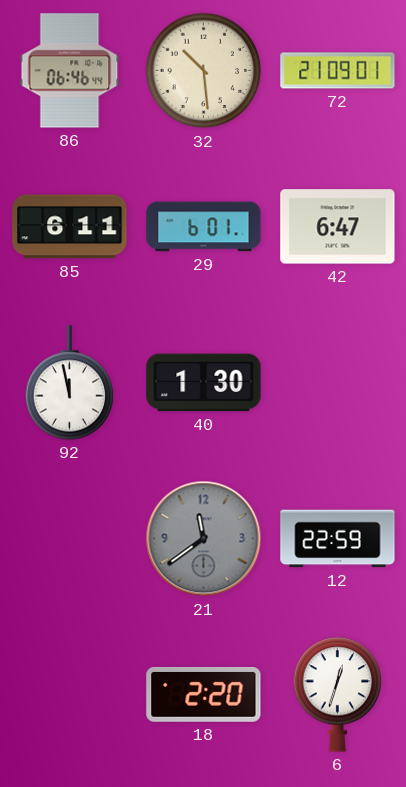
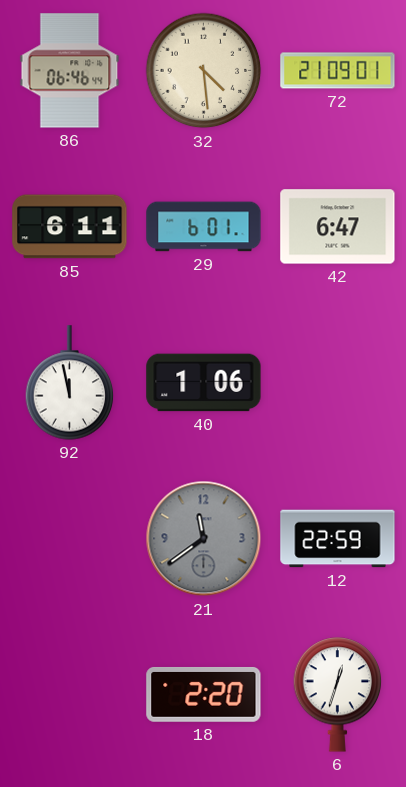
32: 10:29 -> 4:29 (204, 71)
40: 1:30 -> 1:06 (204, 383)
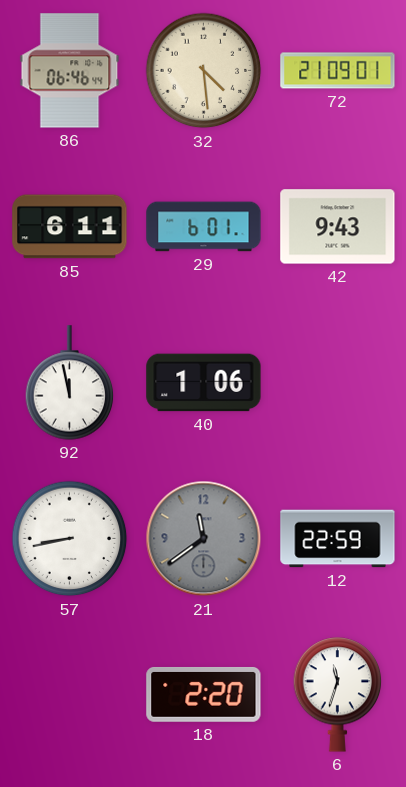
42: 6:47 -> 9:43 (338, 227)
57: none -> 8:43 (70, 539)
6: 12:33 -> 11:33 (338, 695)
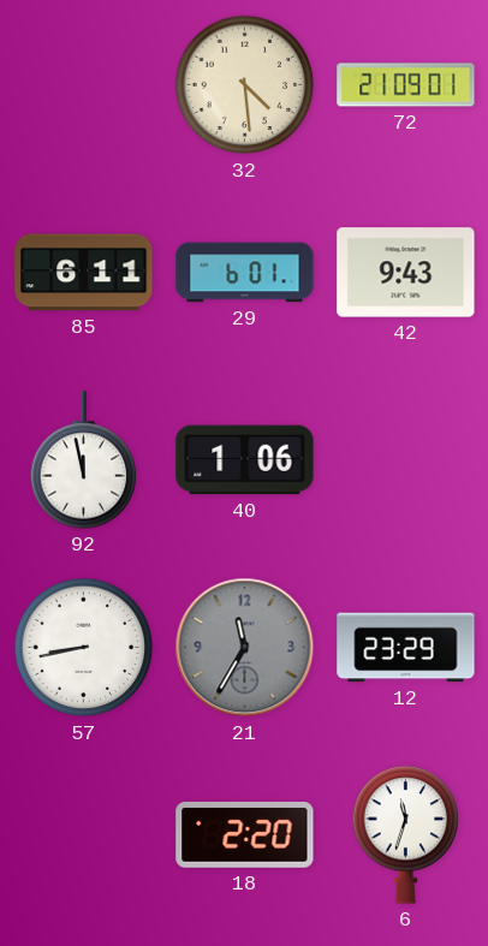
86: 06:46 -> none (70, 71)
21: 11:39 -> 11:35 (245, 648)
12: 22:59 -> 23:29 (406, 648)
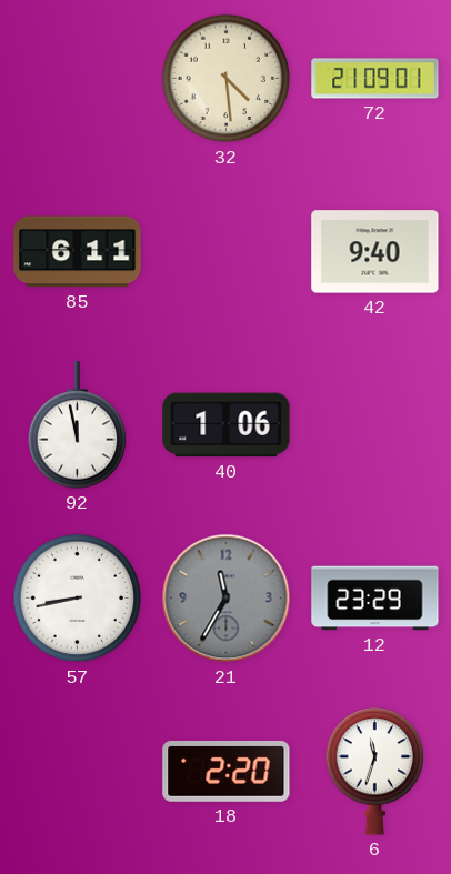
29: 6:01 -> none (245, 273)
42: 9:43 -> 9:40 (375, 252)
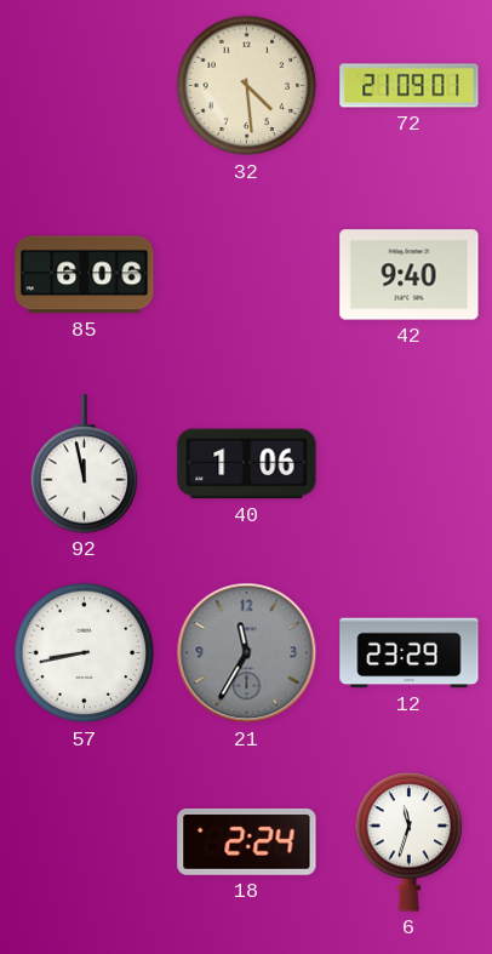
85: 6:11 -> 6:06 (85, 275)
18: 2:20 -> 2:24 (247, 841)
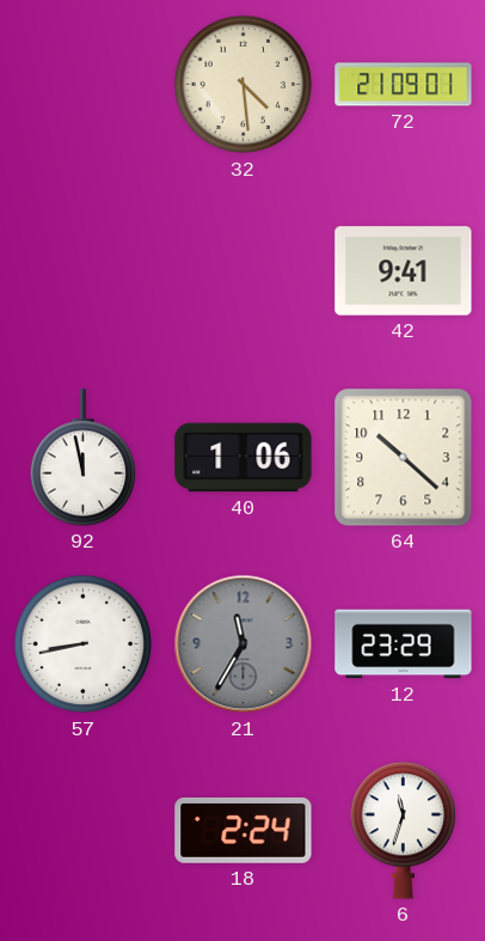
85: 6:06 -> none (85, 275)
42: 9:40 -> 9:41 (404, 271)
64: none -> 10:22 (404, 458)
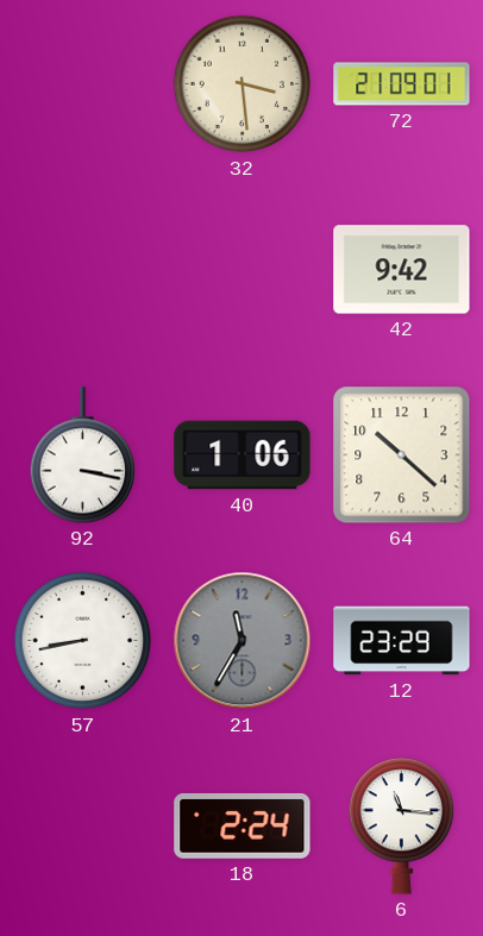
32: 4:29 -> 3:29 (243, 84)
42: 9:41 -> 9:42 (402, 270)
92: 11:58 -> 3:17 (83, 456)
6: 11:33 -> 11:16 (402, 827)
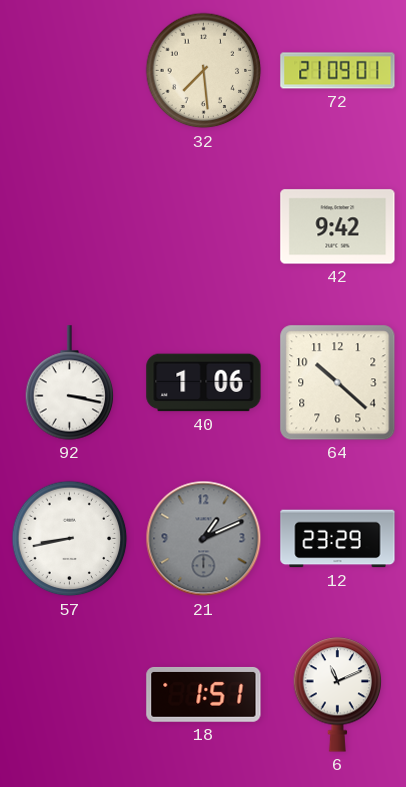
32: 3:29 -> 7:29 (204, 71)
21: 11:35 -> 1:11 (204, 539)
18: 2:24 -> 1:51 (204, 694)
6: 11:16 -> 11:11 (338, 695)
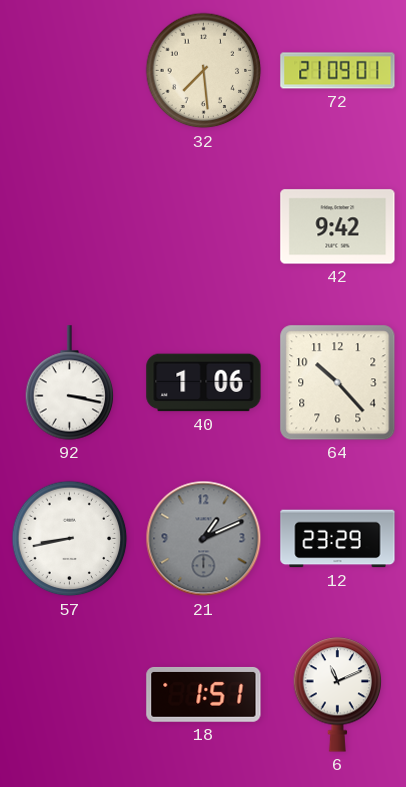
64: 10:22 -> 10:23 (338, 383)
